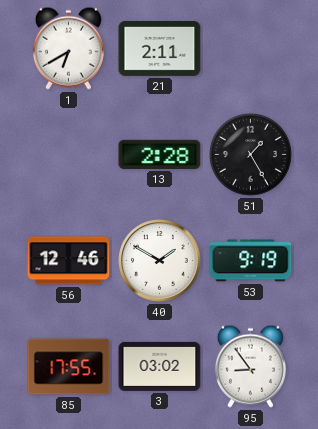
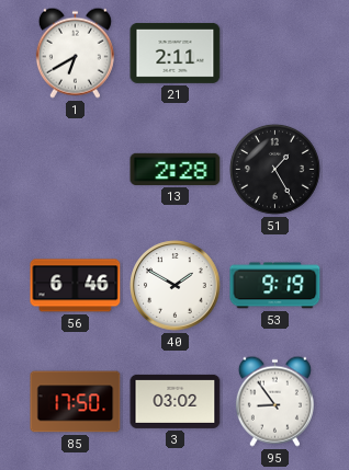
56: 12:46 -> 6:46 (76, 286)
85: 17:55 -> 17:50 (76, 402)
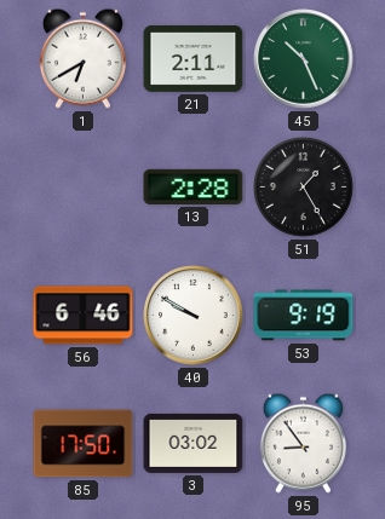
45: none -> 10:26 (304, 59)
40: 1:50 -> 9:50 (194, 316)
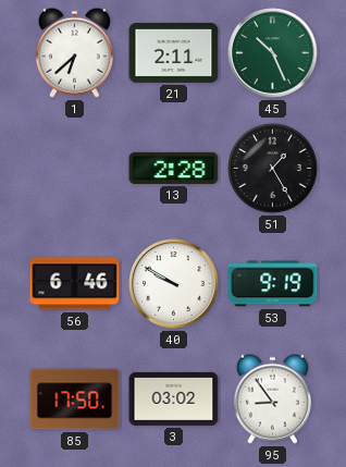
1: 6:40 -> 6:38 (74, 52)
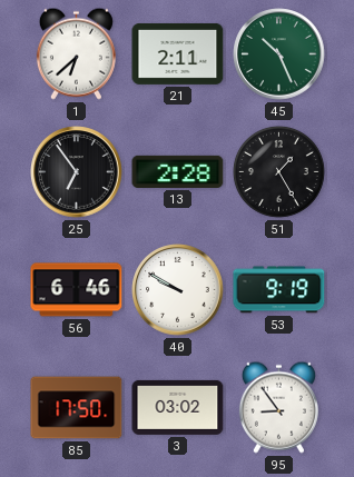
25: none -> 6:54 (77, 172)
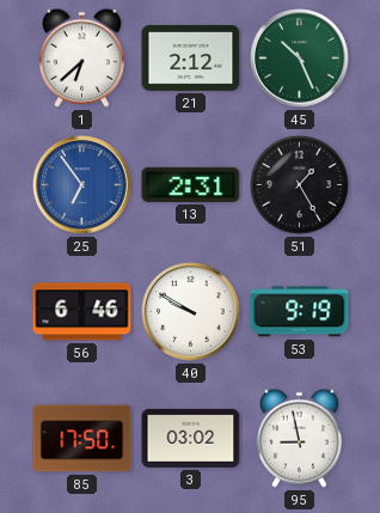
21: 2:11 -> 2:12 (191, 57)
25 dial: black -> blue (82, 185)
13: 2:28 -> 2:31 (191, 184)
95: 8:54 -> 8:58 (299, 438)
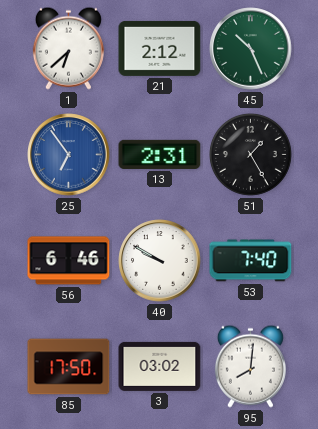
53: 9:19 -> 7:40 (251, 261)
95: 8:58 -> 8:01 (250, 366)
